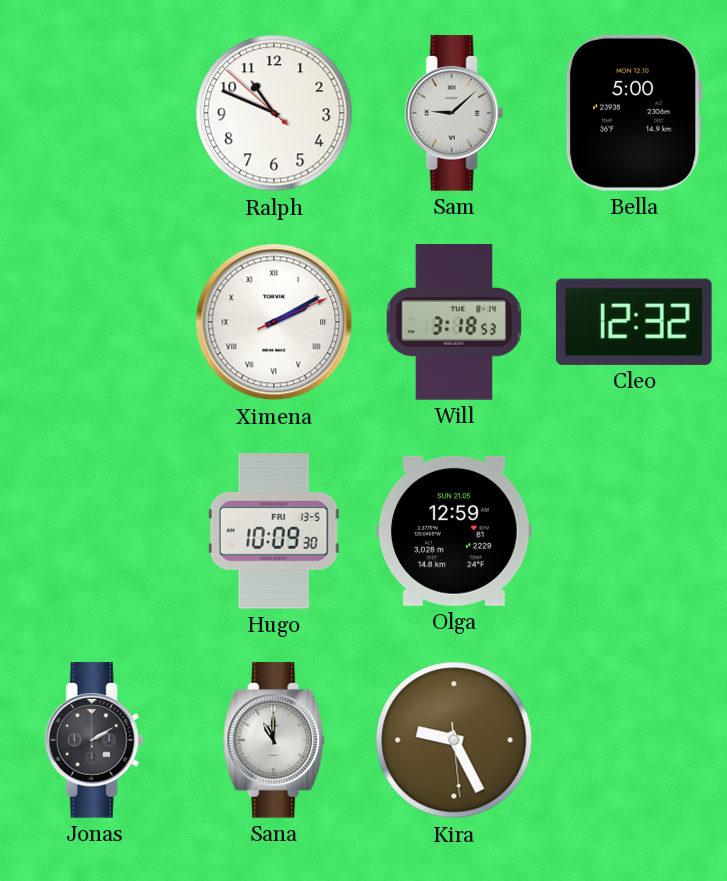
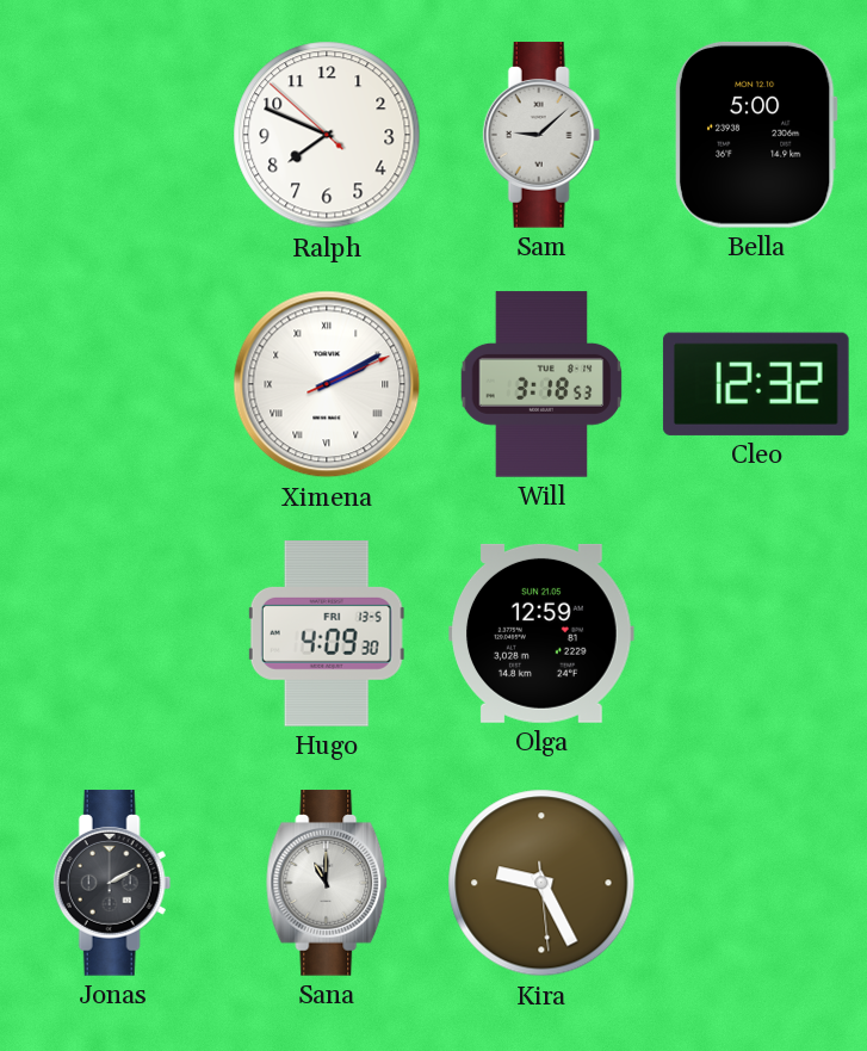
Ralph: 10:48 -> 7:48 (327, 135)
Hugo: 10:09 -> 4:09 (327, 633)
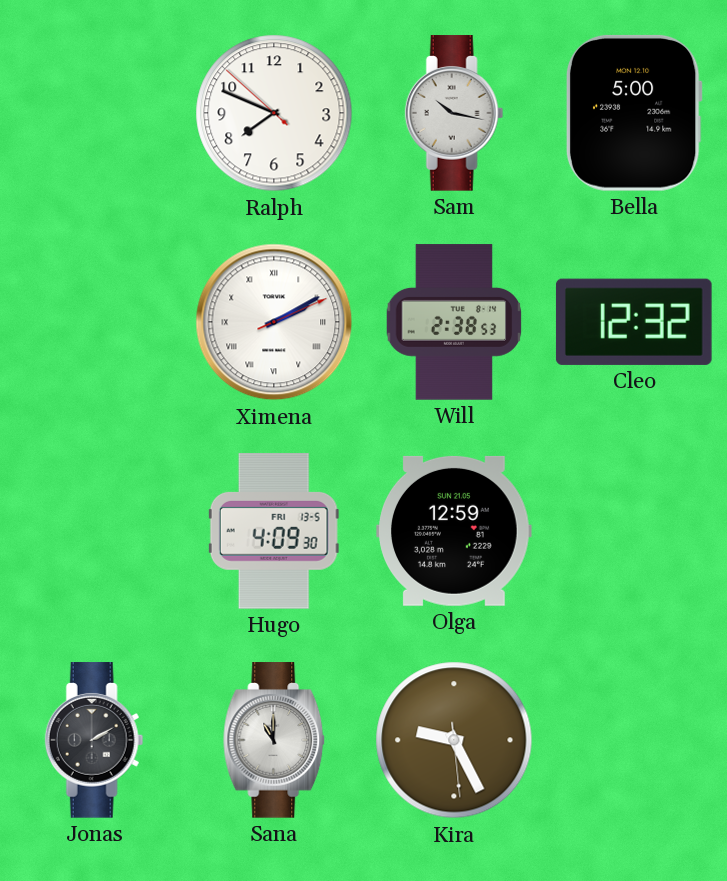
Sam: 9:08 -> 10:17 (454, 113)
Will: 3:18 -> 2:38 (454, 322)
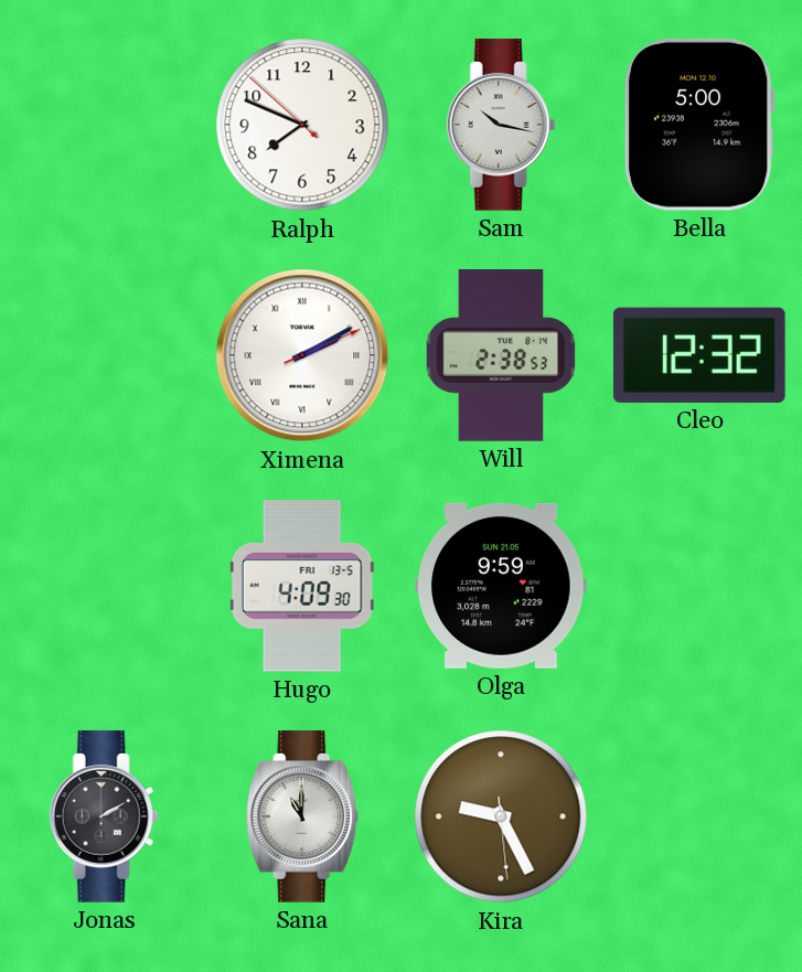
Olga: 12:59 -> 9:59 (502, 586)
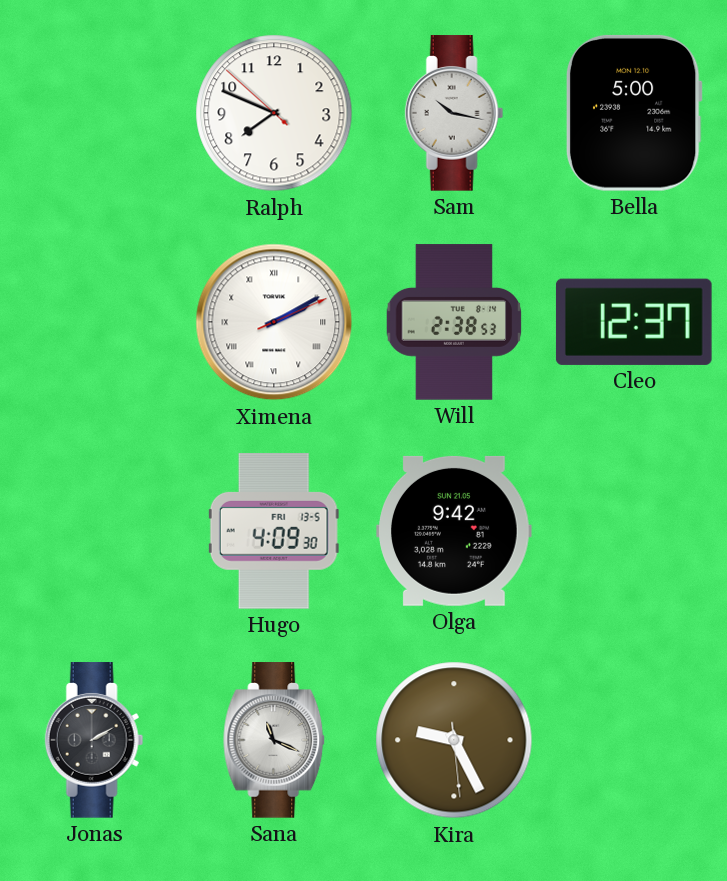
Cleo: 12:32 -> 12:37 (634, 322)
Olga: 9:59 -> 9:42 (455, 531)
Sana: 11:00 -> 11:19 (275, 740)
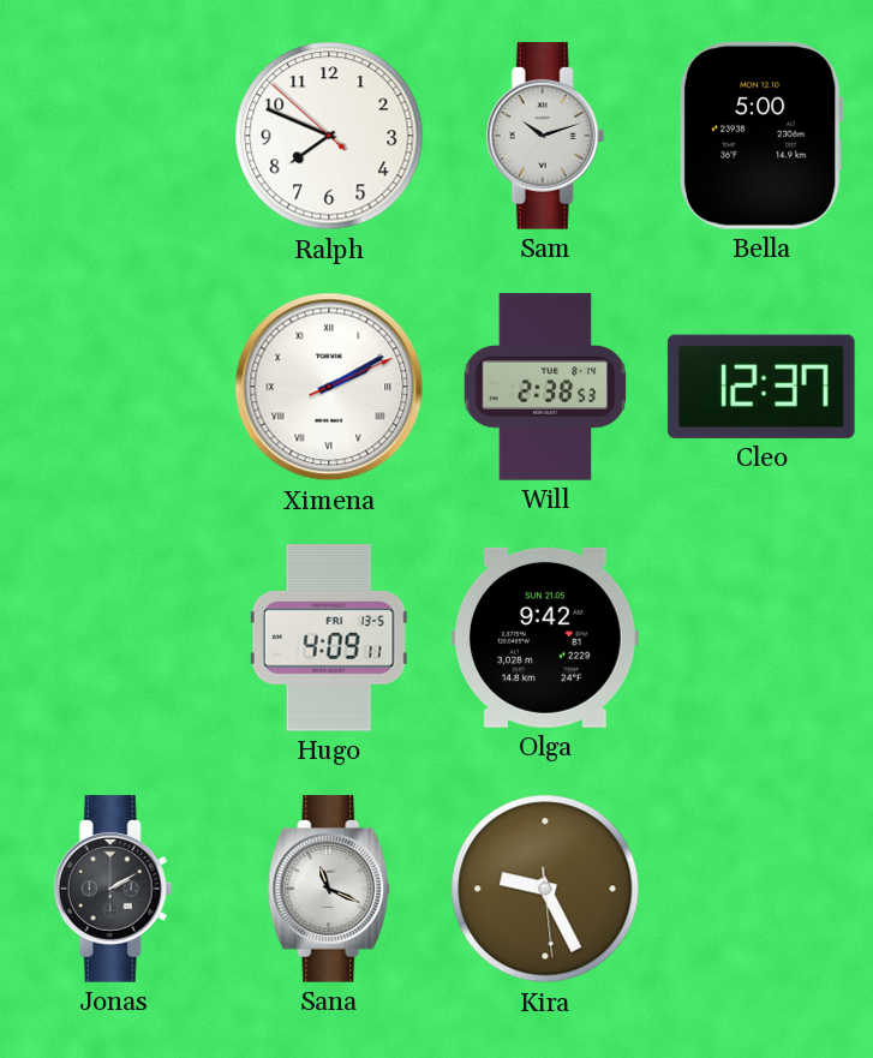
Sam: 10:17 -> 10:12 (545, 136)
Hugo: 4:09:30 -> 4:09:11 (329, 638)
